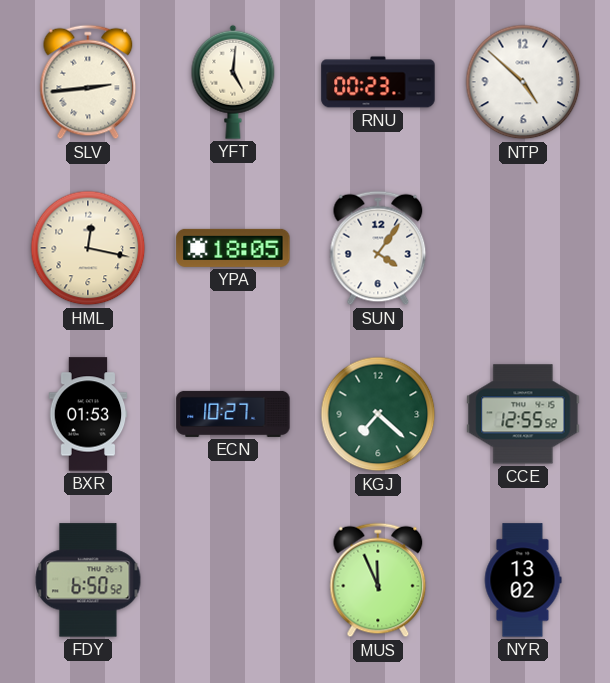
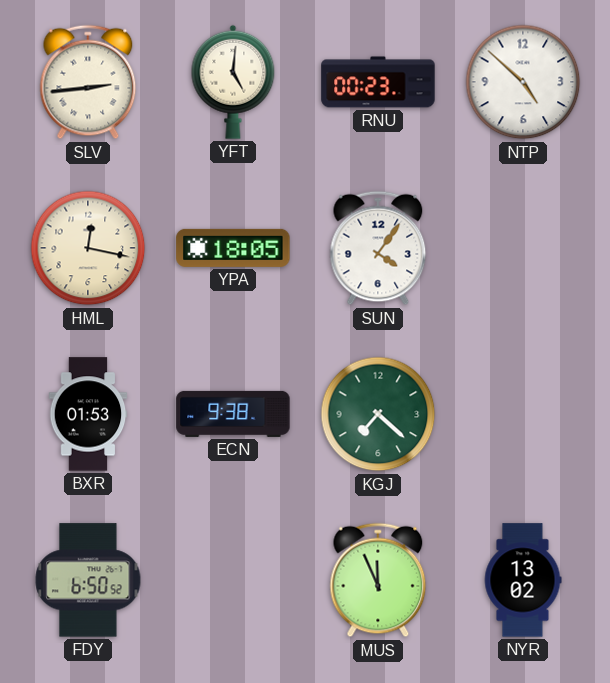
ECN: 10:27 -> 9:38 (233, 414)
CCE: 12:55 -> none (523, 414)
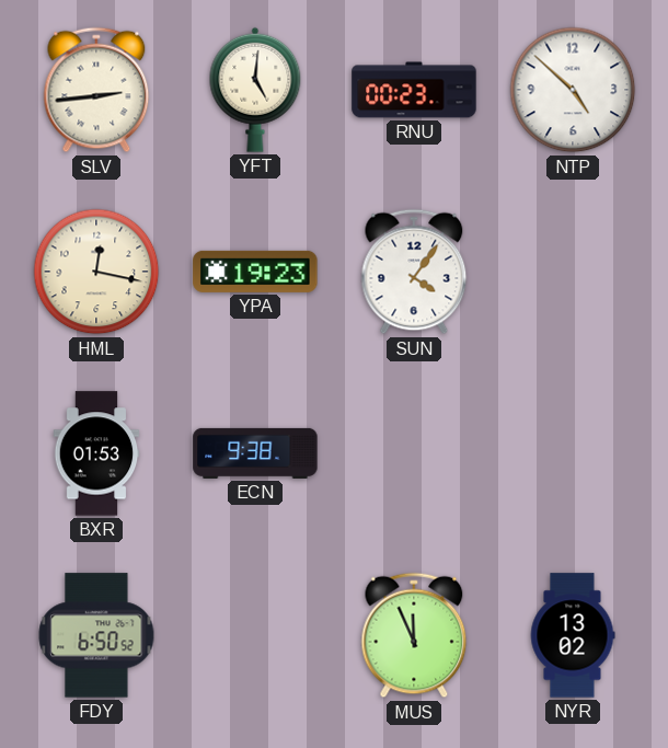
YPA: 18:05 -> 19:23 (255, 272)
KGJ: 7:22 -> none (378, 414)
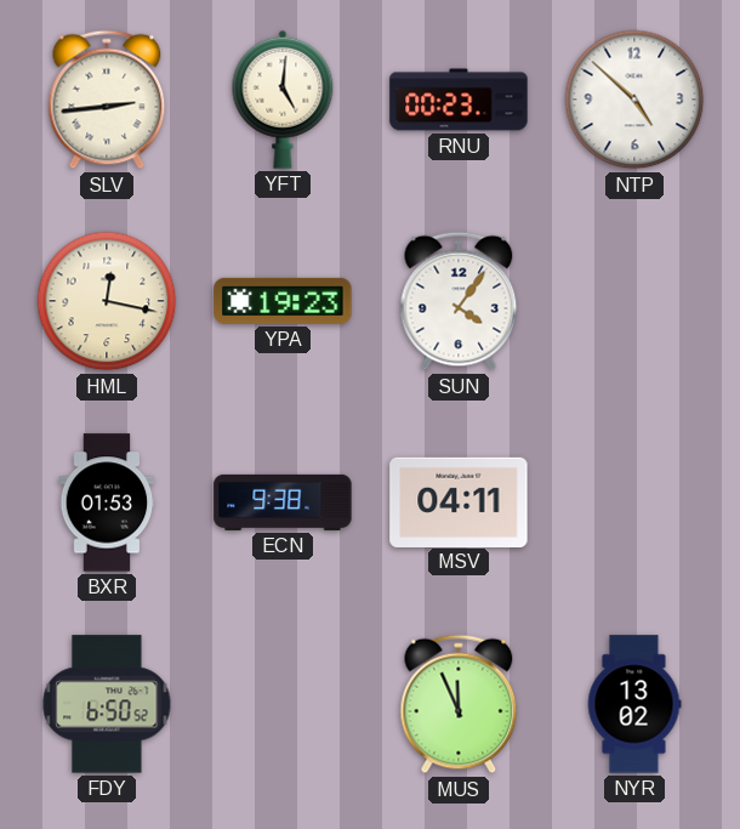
MSV: none -> 04:11 (459, 501)
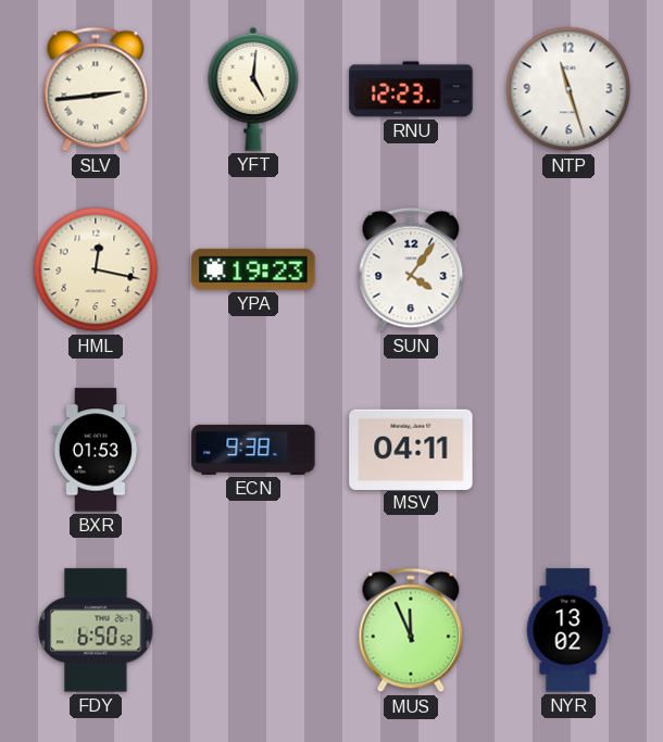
RNU: 00:23 -> 12:23 (411, 89)
NTP: 4:52 -> 11:27 (568, 89)
